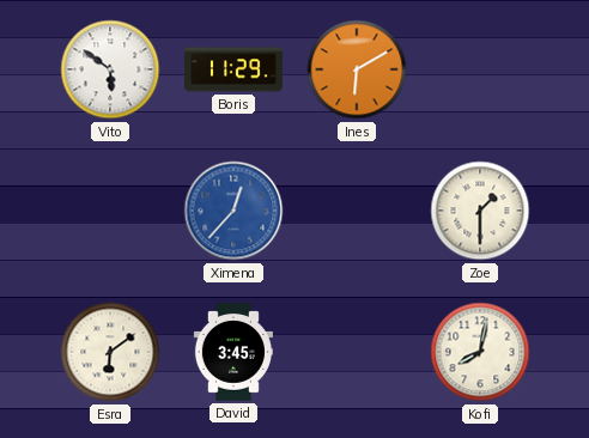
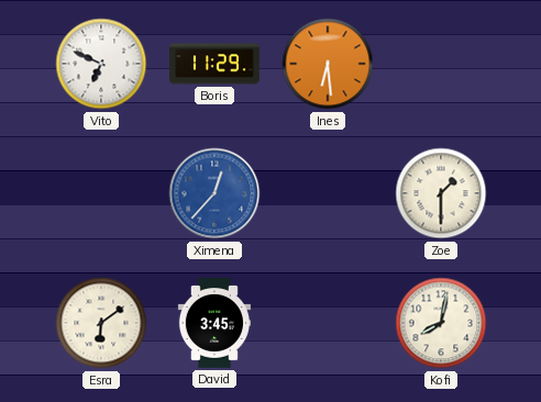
Vito: 5:51 -> 6:49 (101, 64)
Ines: 6:10 -> 6:29 (328, 64)
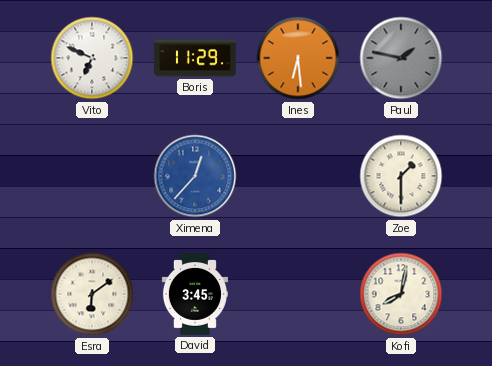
Paul: none -> 1:47 (401, 58)
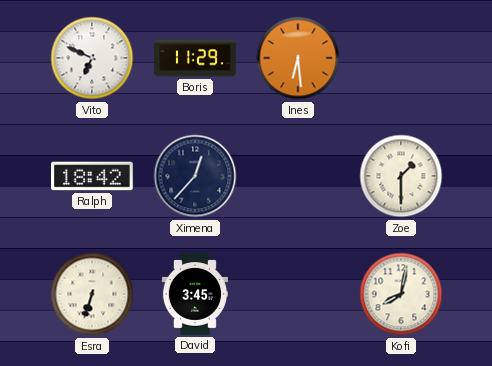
Paul: 1:47 -> none (401, 58)
Ralph: none -> 18:42 (93, 176)
Ximena dial: blue -> navy (195, 176)
Esra: 6:09 -> 6:33 (92, 294)
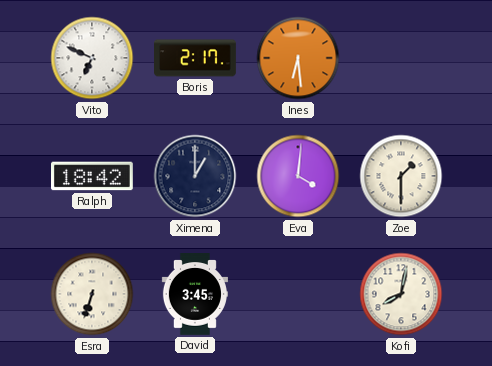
Boris: 11:29 -> 2:17 (196, 58)
Ximena: 12:37 -> 1:00 (195, 176)
Eva: none -> 4:01 (298, 176)
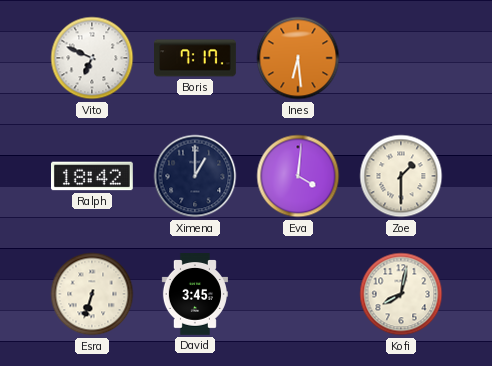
Boris: 2:17 -> 7:17 (196, 58)
